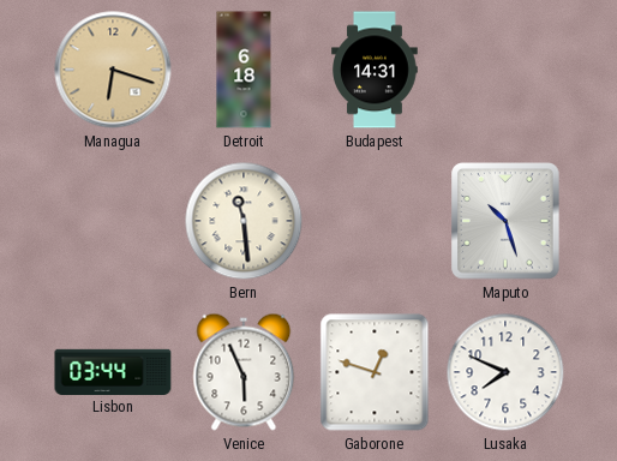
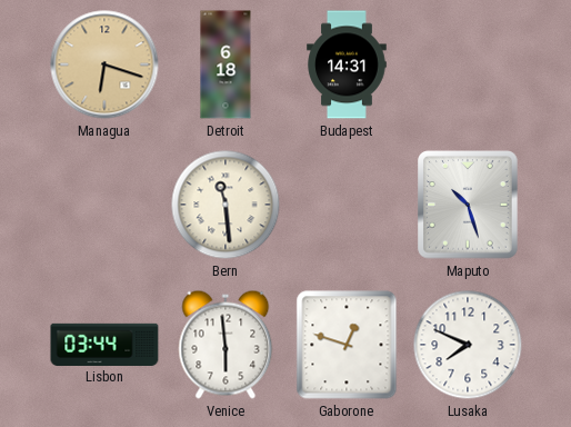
Venice: 5:56 -> 5:59 (226, 345)
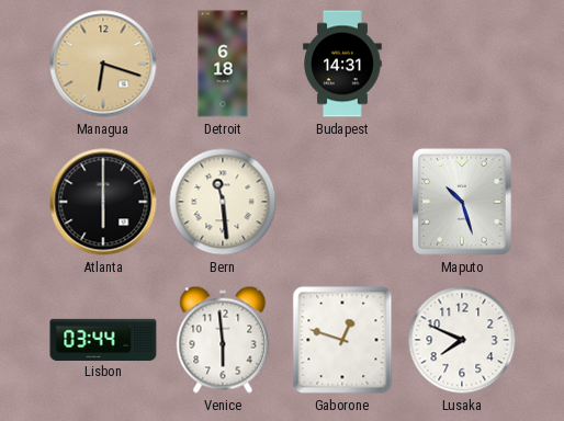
Atlanta: none -> 6:00 (103, 202)
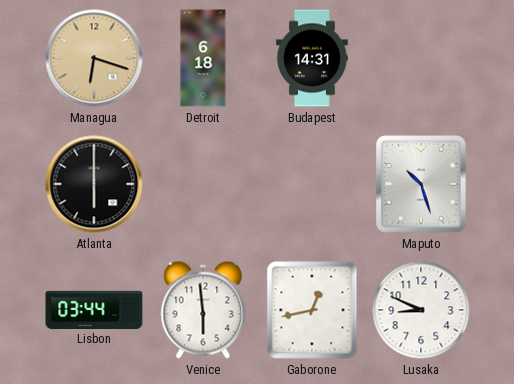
Bern: 11:29 -> none (223, 202)
Gaborone: 12:48 -> 12:43 (312, 310)
Lusaka: 7:49 -> 8:49 (421, 310)
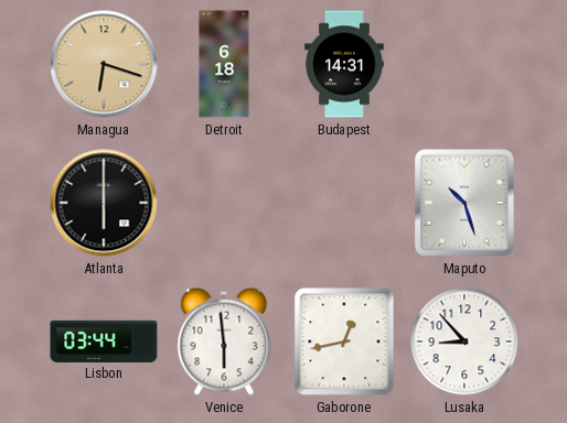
Lusaka: 8:49 -> 8:53 (464, 341)
